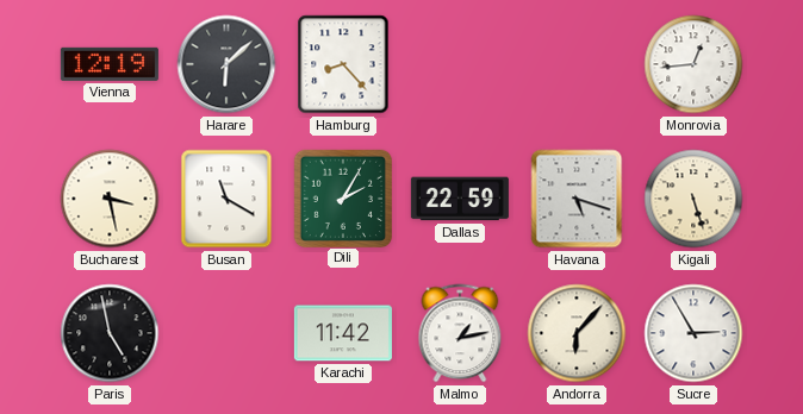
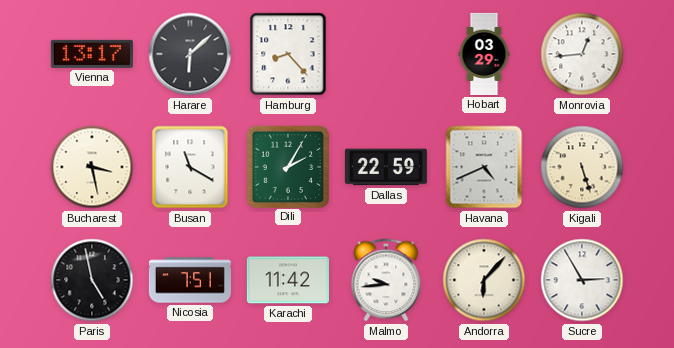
Vienna: 12:19 -> 13:17 (92, 54)
Hobart: none -> 03:29 (484, 54)
Havana: 5:18 -> 4:41 (484, 167)
Nicosia: none -> 7:51 (190, 280)
Malmo: 1:13 -> 9:44 (386, 280)
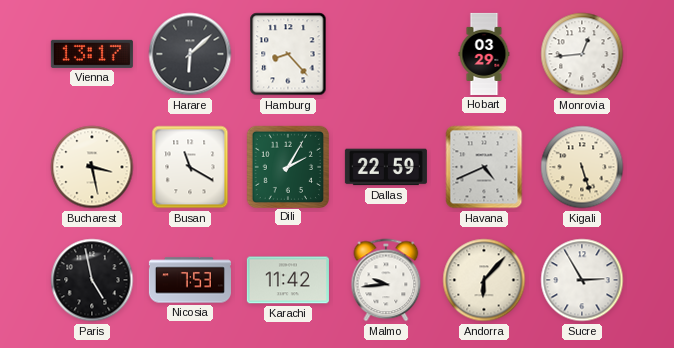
Nicosia: 7:51 -> 7:53 (190, 280)
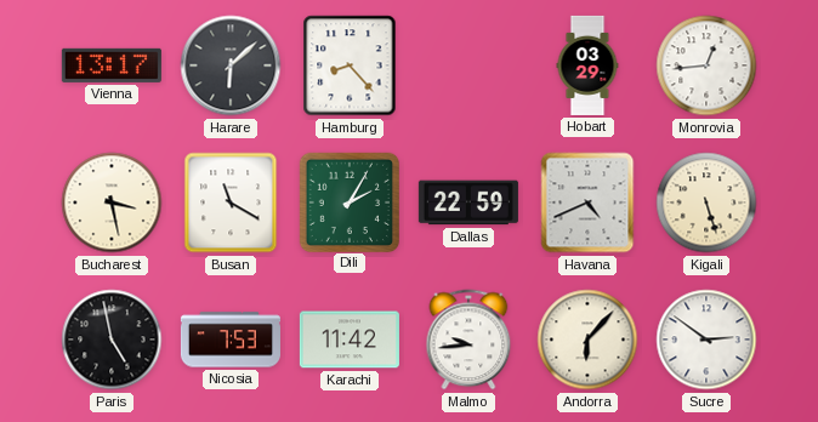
Sucre: 2:55 -> 2:51 (706, 340)
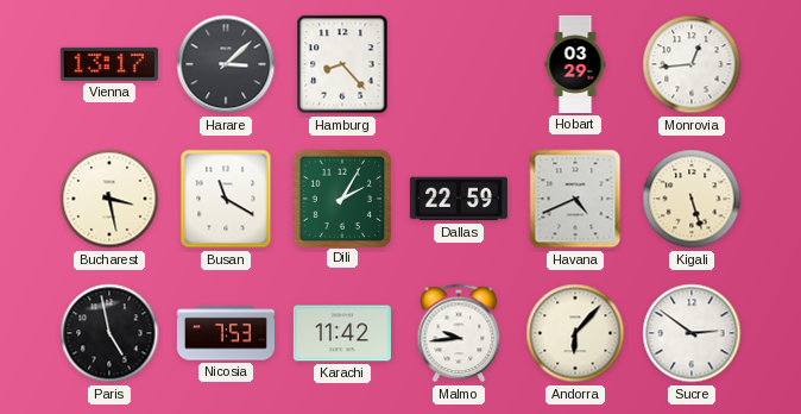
Harare: 6:08 -> 3:08 (226, 64)
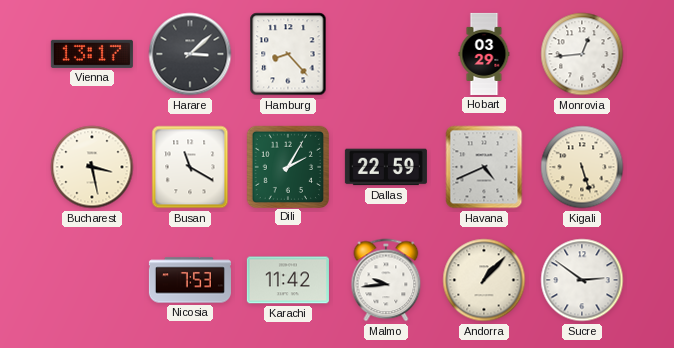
Paris: 4:58 -> none (109, 333)
Andorra: 6:07 -> 1:07 (484, 280)
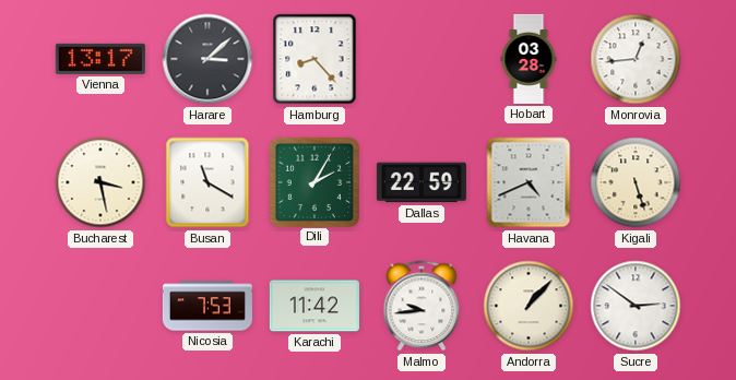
Hobart: 03:29 -> 03:28 (529, 59)
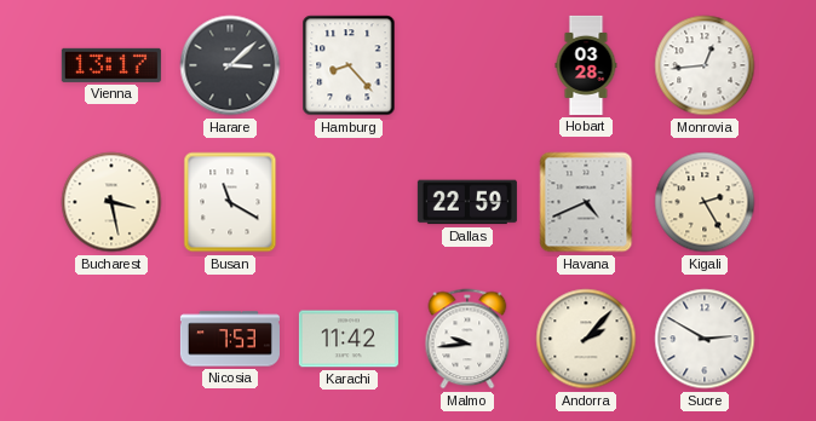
Dili: 2:05 -> none (313, 181)
Kigali: 5:27 -> 2:25 (705, 202)
Andorra: 1:07 -> 2:07 (586, 339)
Sucre: 2:51 -> 2:50 (705, 339)
